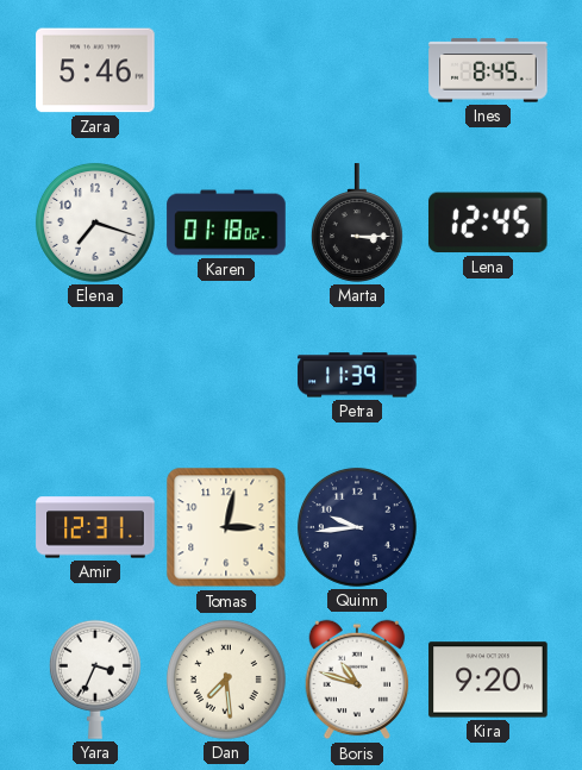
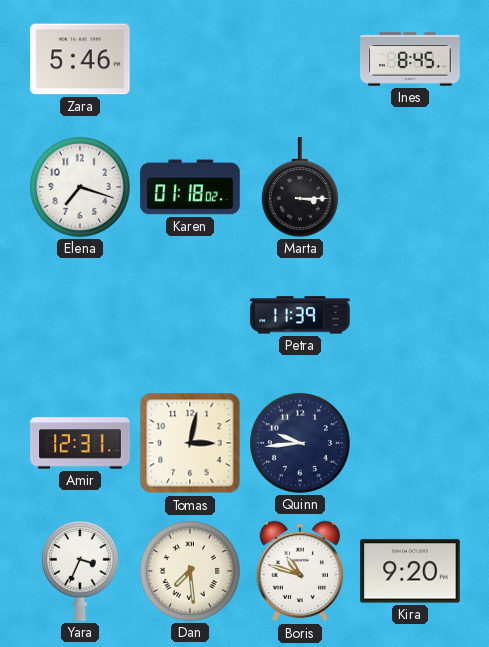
Lena: 12:45 -> none (488, 223)
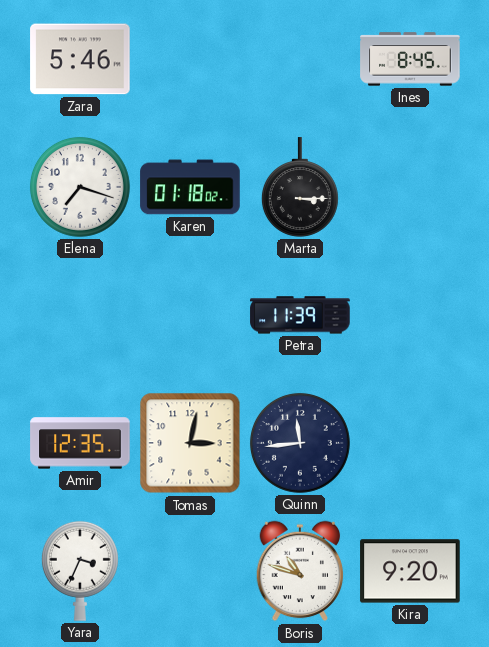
Amir: 12:31 -> 12:35 (80, 443)
Quinn: 9:44 -> 11:44 (300, 443)
Dan: 7:29 -> none (190, 571)
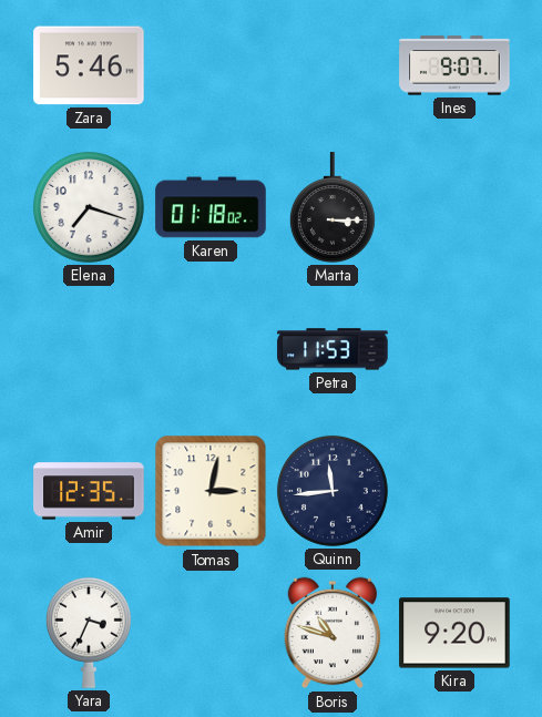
Ines: 8:45 -> 9:07 (454, 65)
Petra: 11:39 -> 11:53 (333, 349)
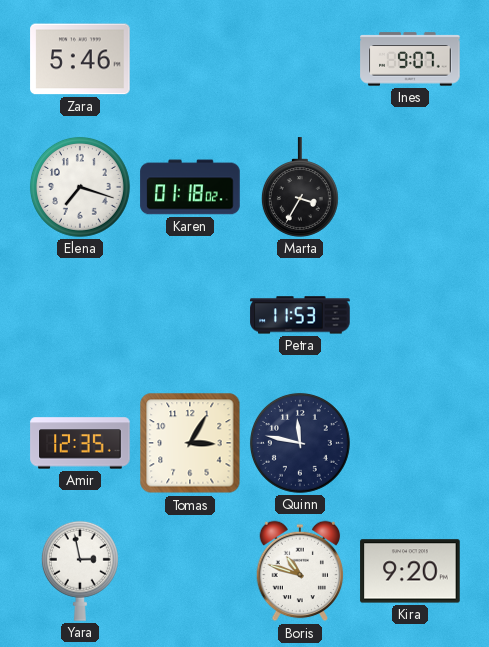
Marta: 3:15 -> 3:35 (300, 187)
Tomas: 3:02 -> 3:05 (190, 443)
Quinn: 11:44 -> 11:47 (300, 443)
Yara: 3:34 -> 2:58 (80, 571)
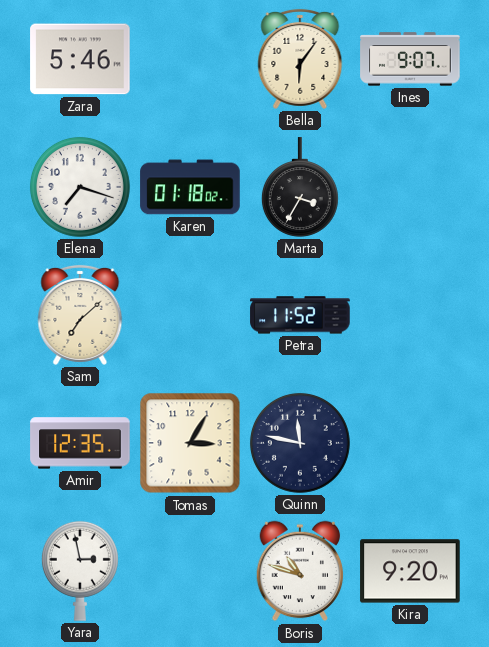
Bella: none -> 6:06 (300, 59)
Sam: none -> 7:08 (80, 315)
Petra: 11:53 -> 11:52 (300, 315)
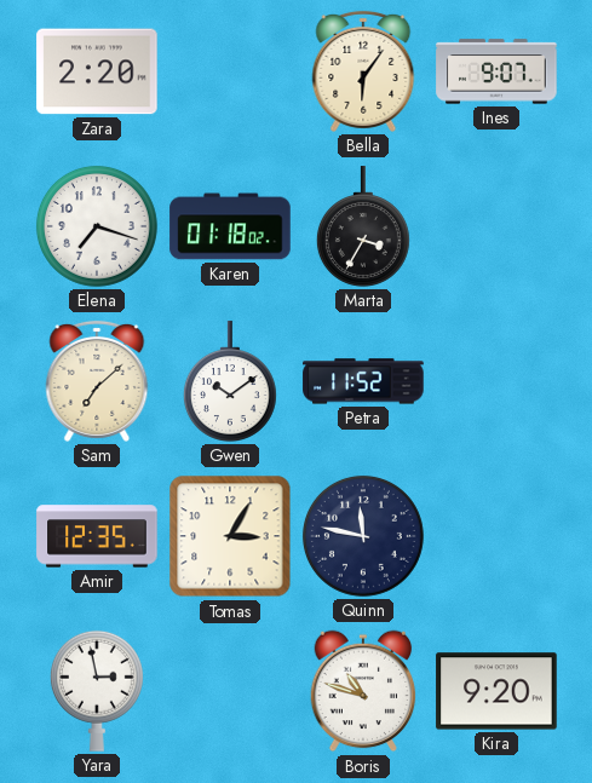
Zara: 5:46 -> 2:20 (97, 71)
Gwen: none -> 10:09 (230, 381)
